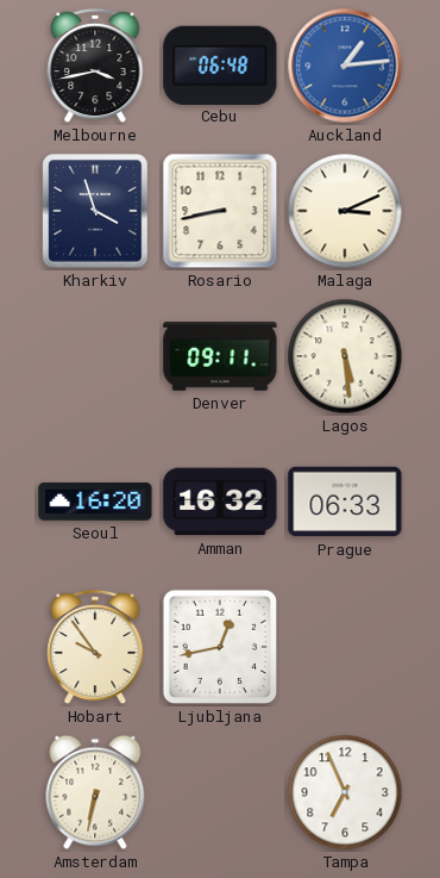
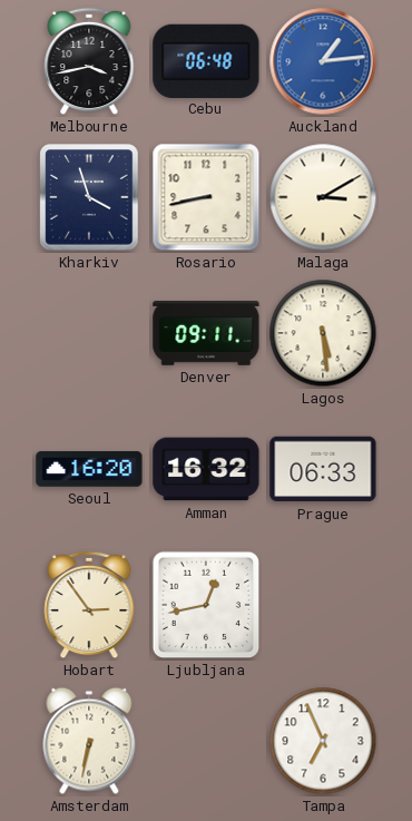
Malaga: 3:11 -> 3:10 (323, 197)
Hobart: 9:54 -> 2:54 (89, 605)
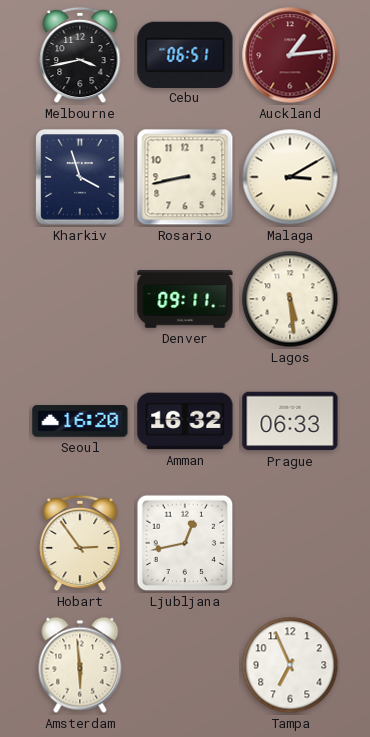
Cebu: 06:48 -> 06:51 (185, 54)
Auckland dial: blue -> burgundy (290, 55)
Amsterdam: 6:32 -> 5:59 (80, 665)
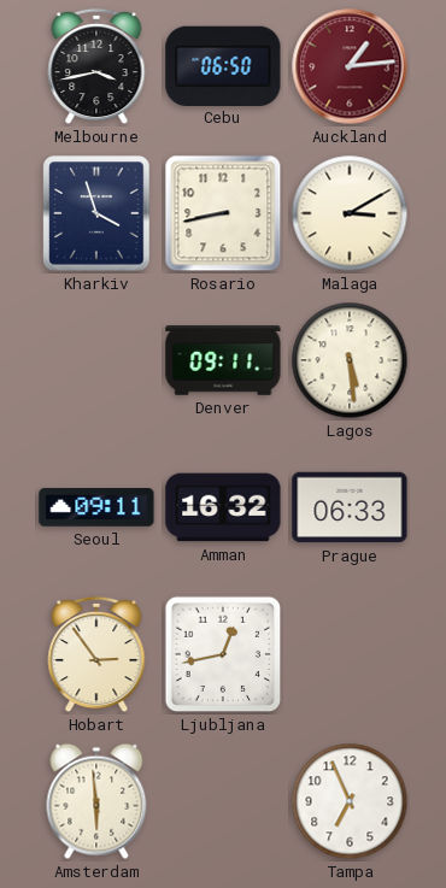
Cebu: 06:51 -> 06:50 (223, 65)
Seoul: 16:20 -> 09:11 (96, 507)
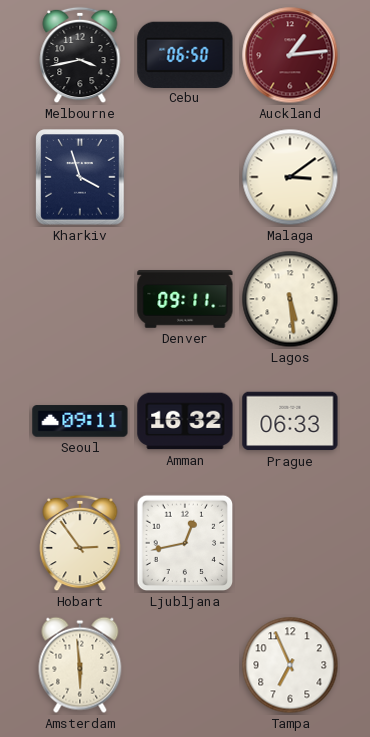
Rosario: 8:43 -> none (223, 213)
Malaga: 3:10 -> 3:09 (290, 177)
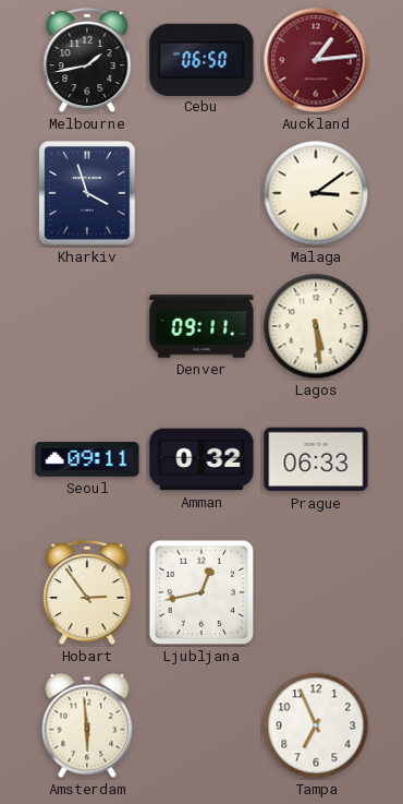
Melbourne: 3:43 -> 1:43 (87, 60)
Amman: 16:32 -> 0:32 (201, 459)
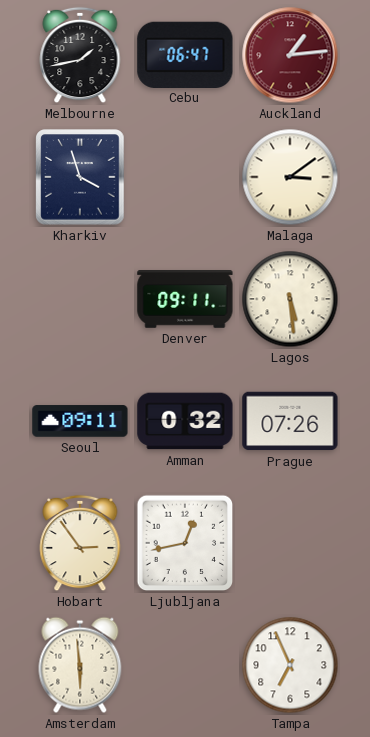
Cebu: 06:50 -> 06:47 (185, 54)
Prague: 06:33 -> 07:26 (290, 421)
